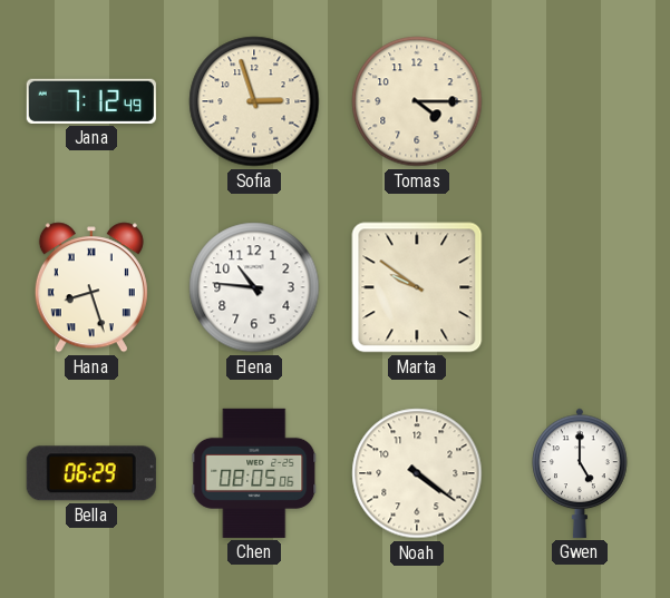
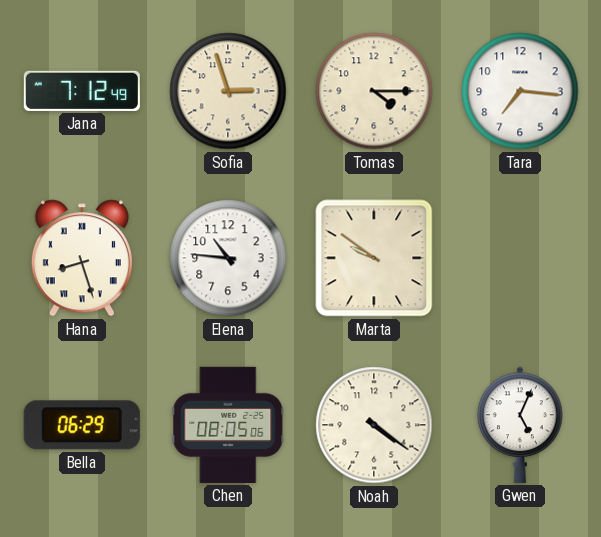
Tara: none -> 7:16 (520, 91)
Gwen: 5:00 -> 5:04 (520, 425)
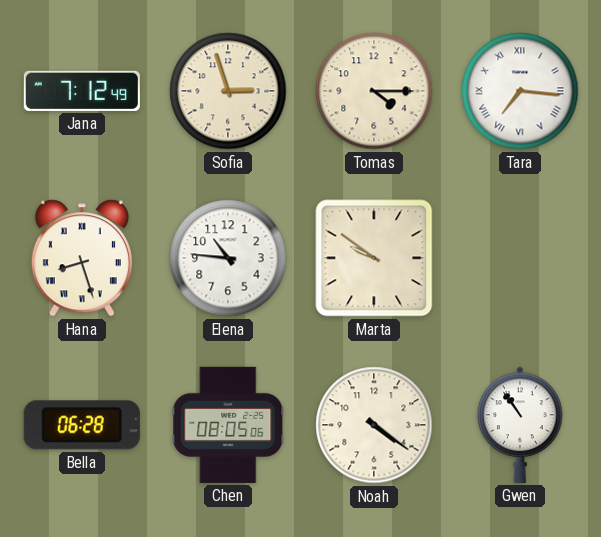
Tara numerals: Arabic -> Roman (520, 91)
Bella: 06:29 -> 06:28 (82, 425)
Gwen: 5:04 -> 10:54 (520, 425)
